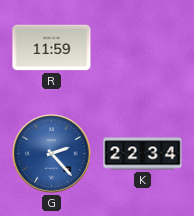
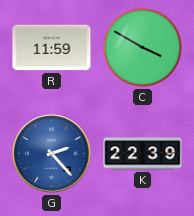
C: none -> 3:50 (142, 47)
K: 22:34 -> 22:39 (143, 154)
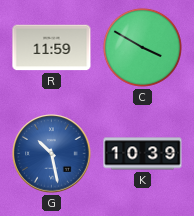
G: 2:23 -> 10:28 (52, 154)
K: 22:39 -> 10:39 (143, 154)
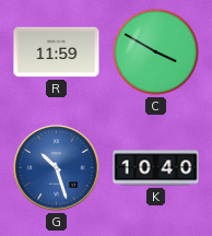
G: 10:28 -> 10:27 (57, 168)
K: 10:39 -> 10:40 (156, 168)
